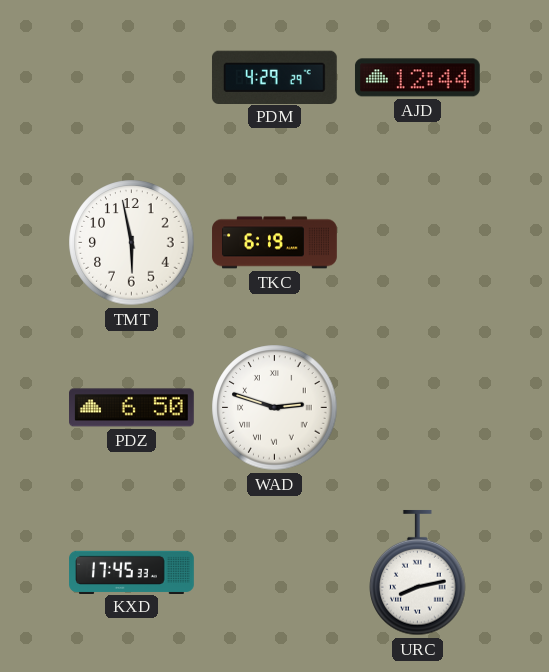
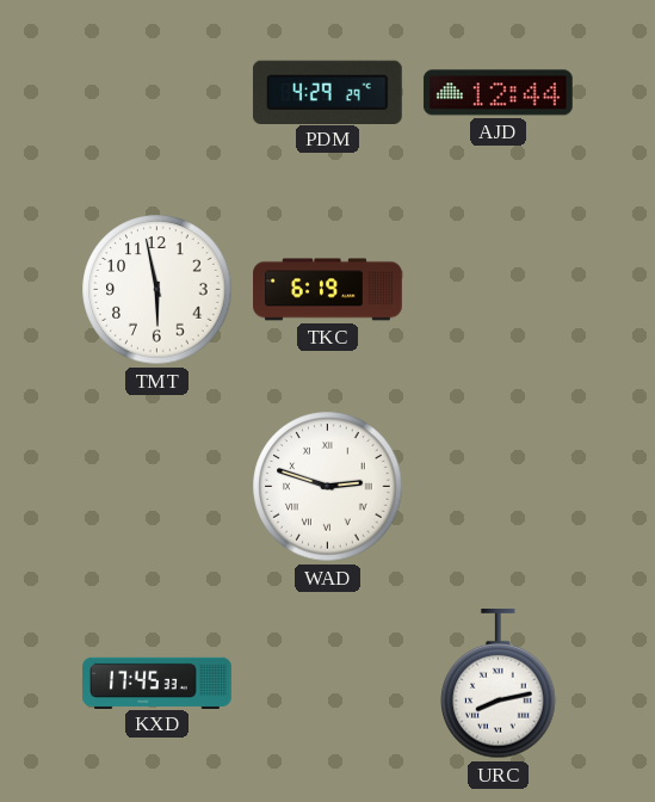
PDZ: 6:50 -> none (132, 408)
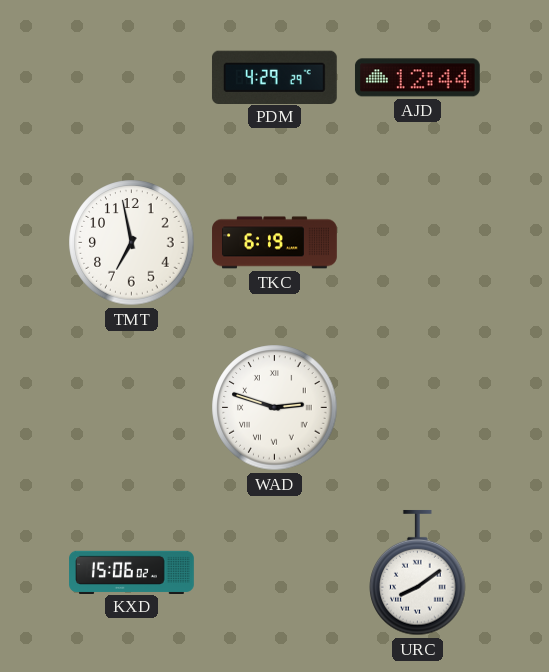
TMT: 5:58 -> 6:58 (132, 243)
KXD: 17:45 -> 15:06 (132, 572)
URC: 8:13 -> 8:09 (418, 573)
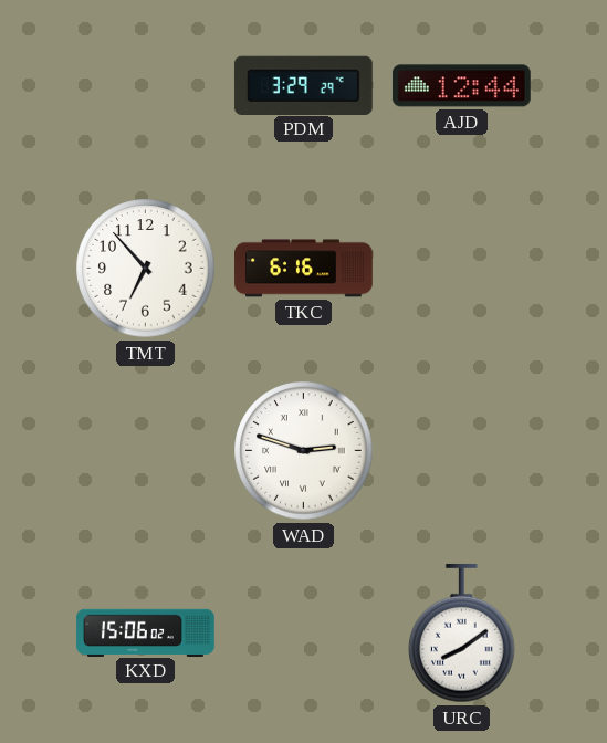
PDM: 4:29 -> 3:29 (303, 85)
TMT: 6:58 -> 6:53 (146, 269)
TKC: 6:19 -> 6:16 (304, 269)
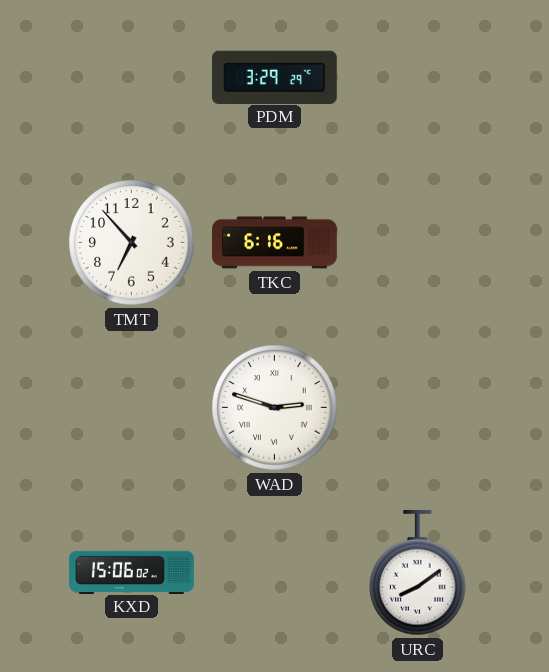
AJD: 12:44 -> none (461, 86)
